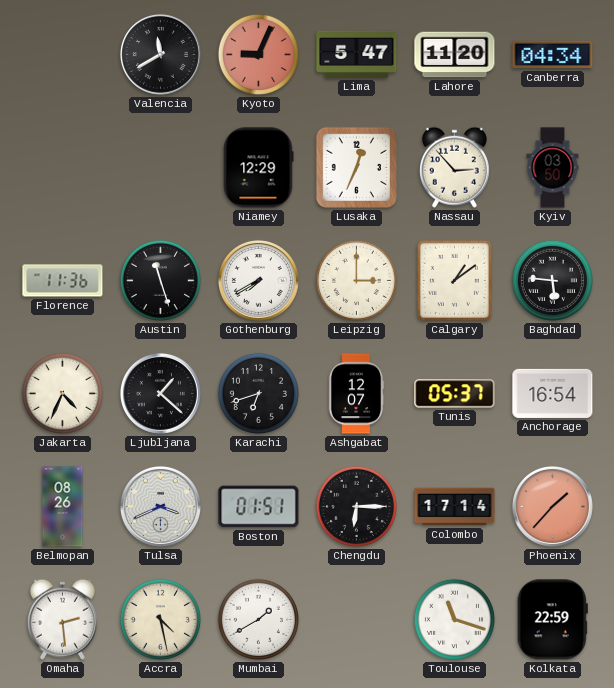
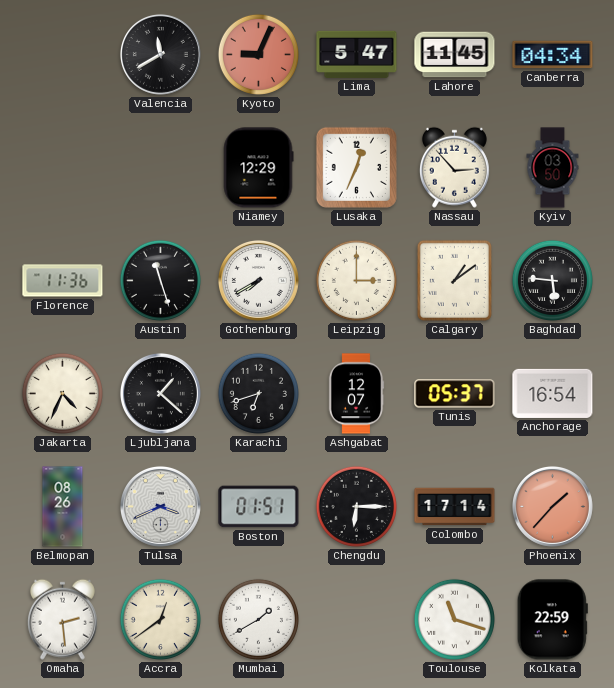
Lahore: 11:20 -> 11:45 (455, 55)
Accra: 4:28 -> 12:39 (160, 619)
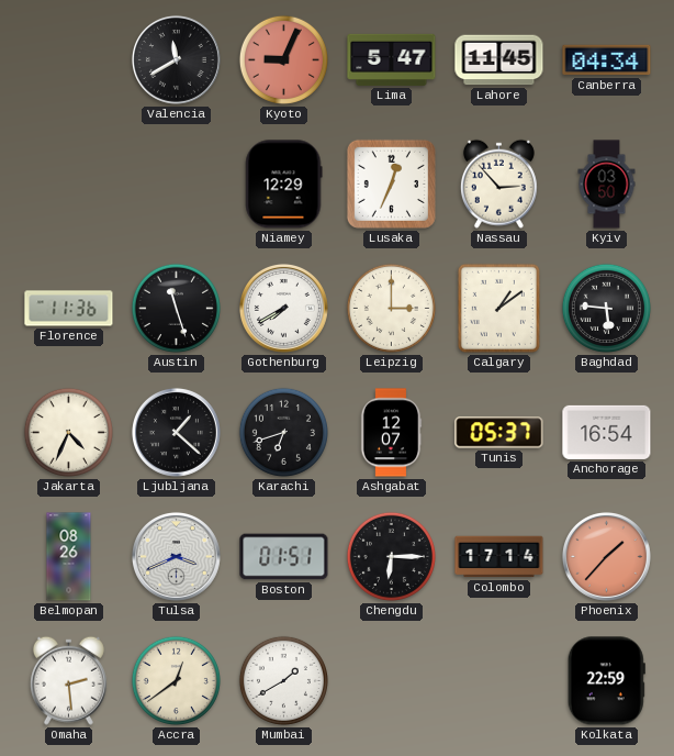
Toulouse: 11:18 -> none (454, 619)
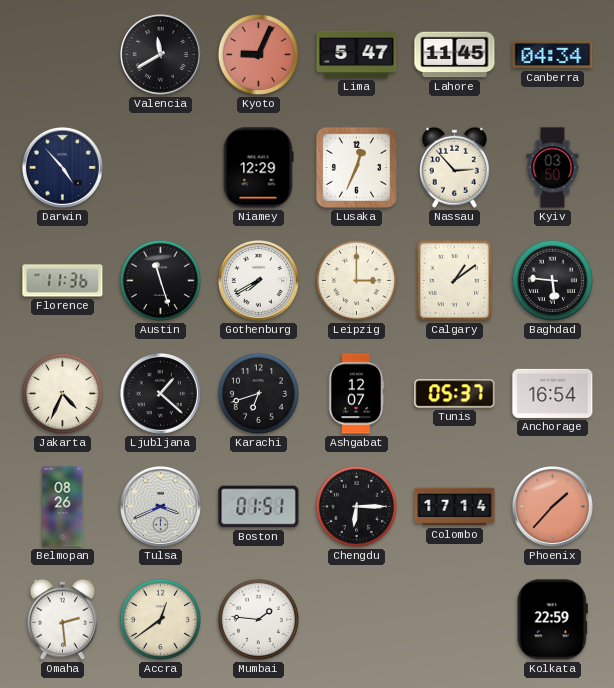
Darwin: none -> 4:53 (62, 167)
Mumbai: 1:40 -> 1:46 (258, 619)
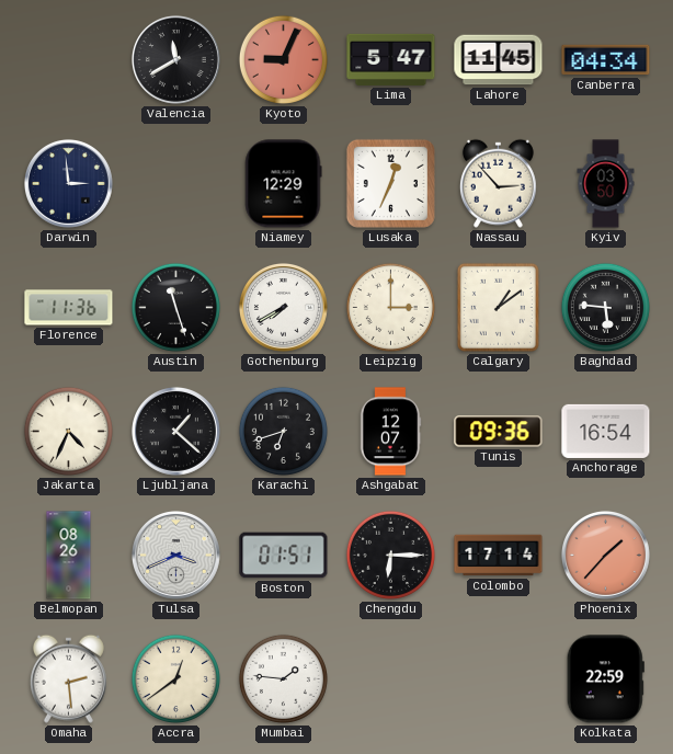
Darwin: 4:53 -> 2:59 (68, 183)
Tunis: 05:37 -> 09:36 (499, 432)
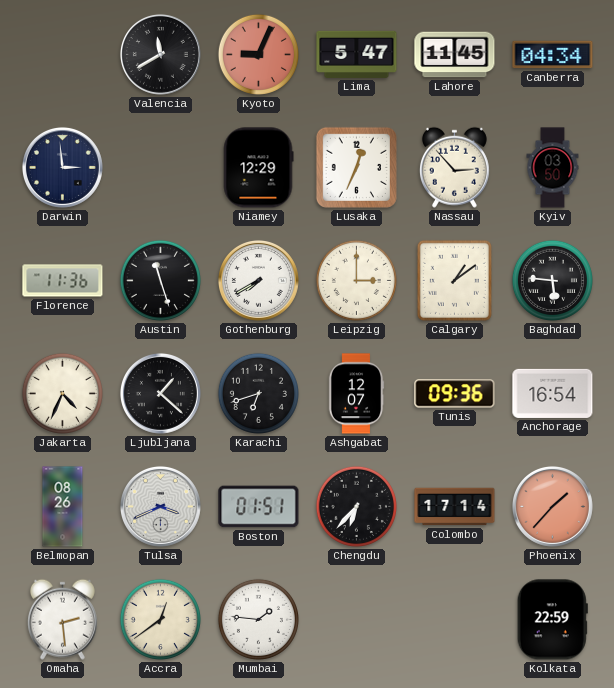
Chengdu: 6:15 -> 6:37 (356, 506)
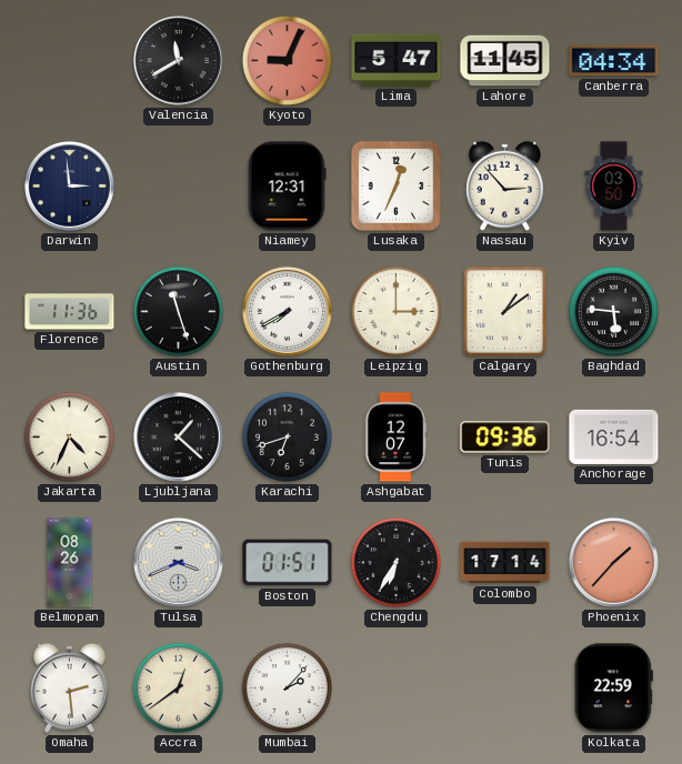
Niamey: 12:29 -> 12:31 (287, 187)
Chengdu: 6:37 -> 6:35 (395, 562)
Mumbai: 1:46 -> 2:07 (287, 687)
